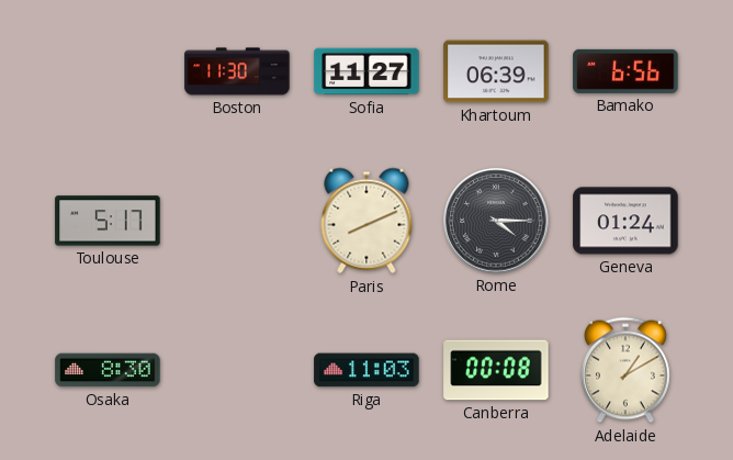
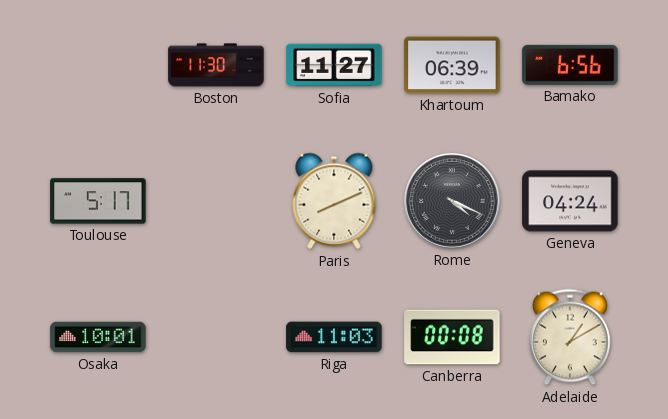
Rome: 4:15 -> 4:19 (452, 201)
Geneva: 01:24 -> 04:24 (570, 201)
Osaka: 8:30 -> 10:01 (98, 337)
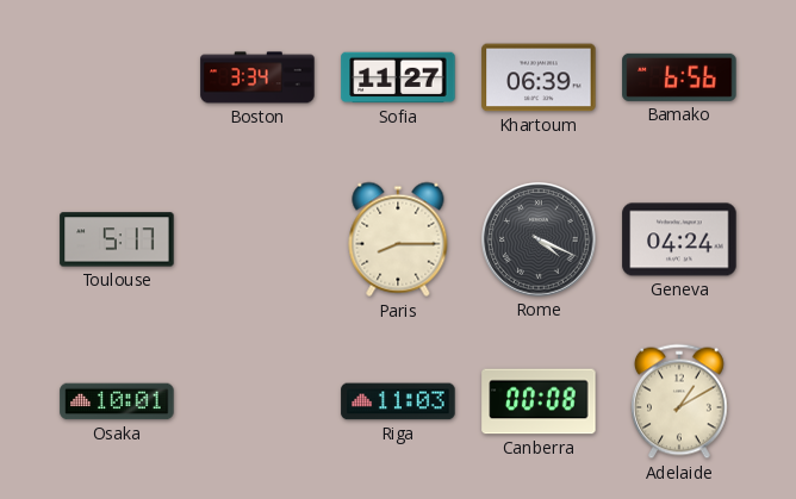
Boston: 11:30 -> 3:34 (257, 77)
Paris: 8:11 -> 8:15 (398, 239)
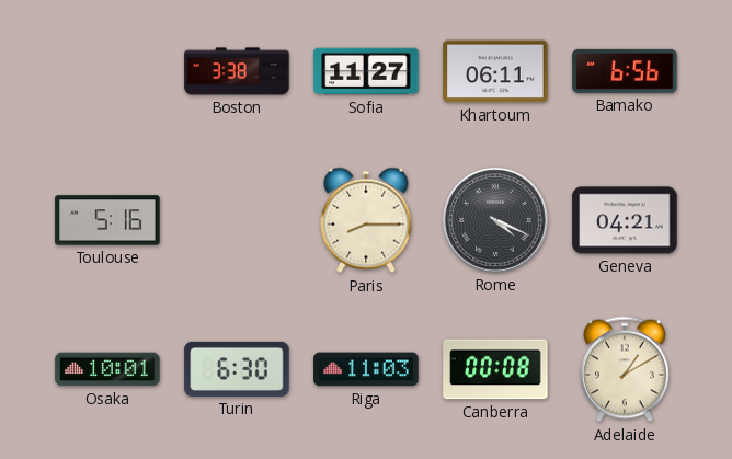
Boston: 3:34 -> 3:38 (237, 71)
Khartoum: 06:39 -> 06:11 (495, 71)
Toulouse: 5:17 -> 5:16 (107, 220)
Geneva: 04:24 -> 04:21 (625, 220)
Turin: none -> 6:30 (237, 369)
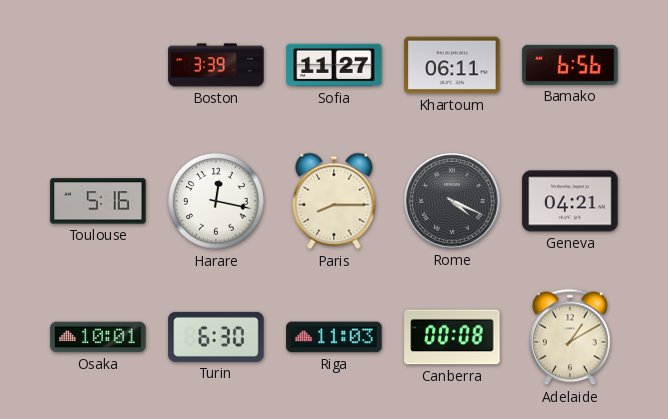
Boston: 3:38 -> 3:39 (216, 65)
Harare: none -> 12:17 (216, 201)
